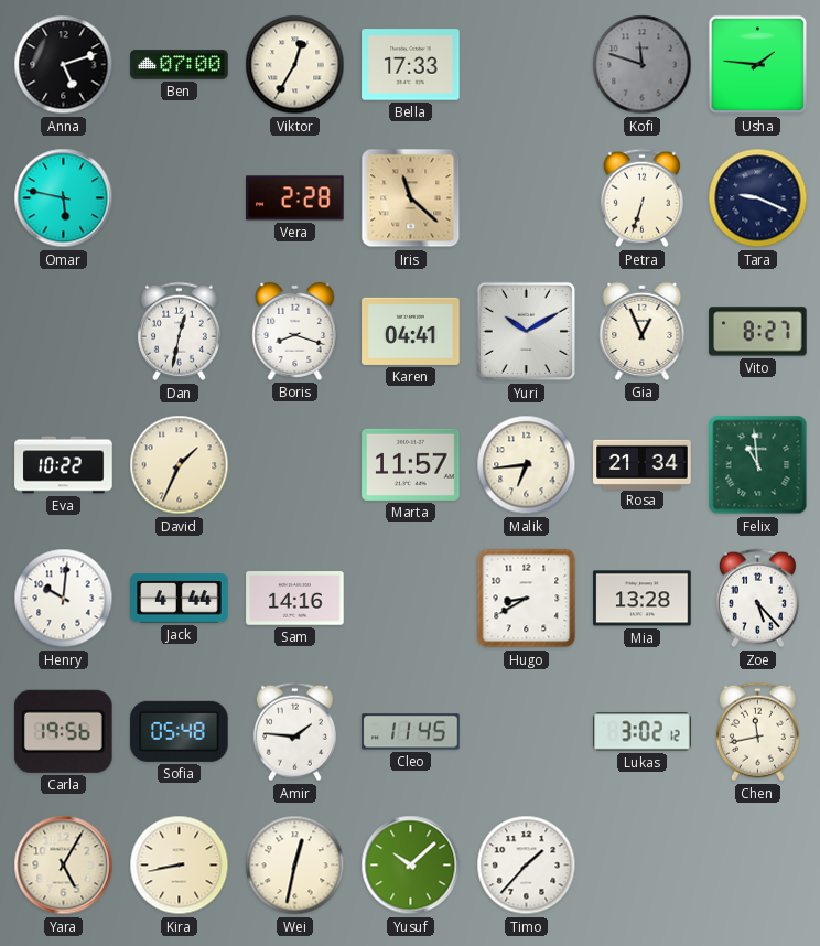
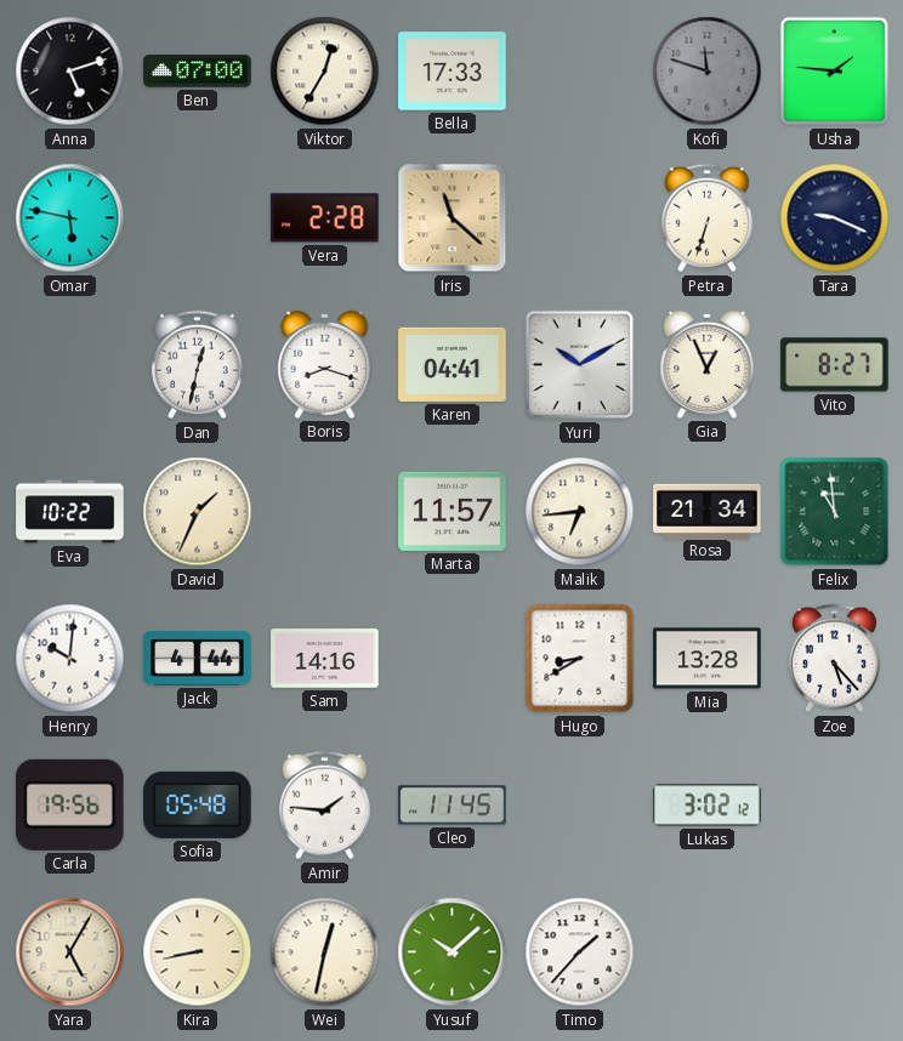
Chen: 11:43 -> none (757, 732)
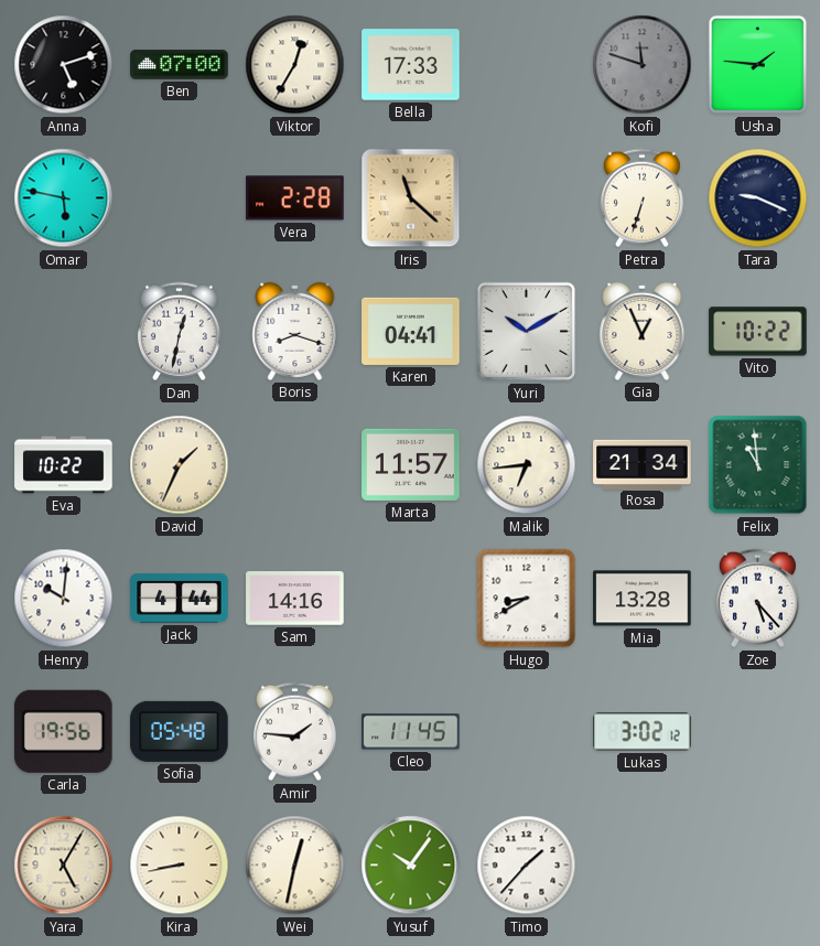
Vito: 8:27 -> 10:22 (758, 332)
Yusuf: 10:08 -> 10:06 (411, 866)
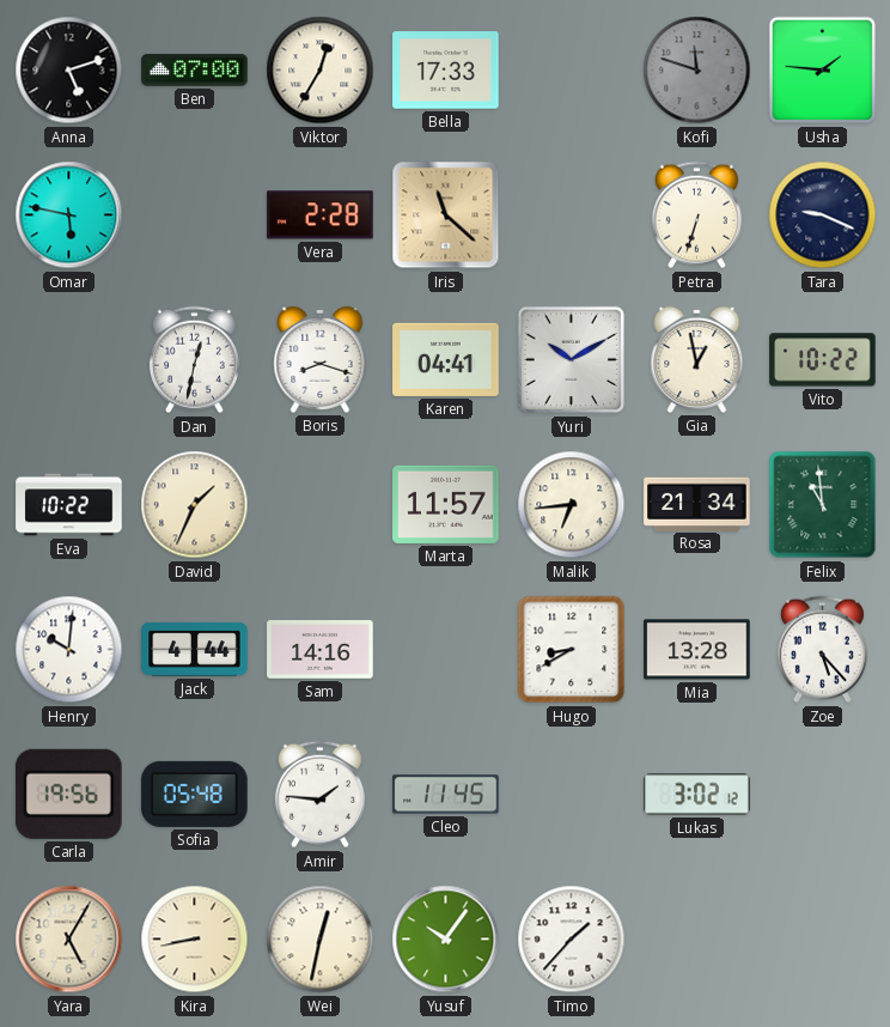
Gia: 12:56 -> 12:58 (697, 359)
